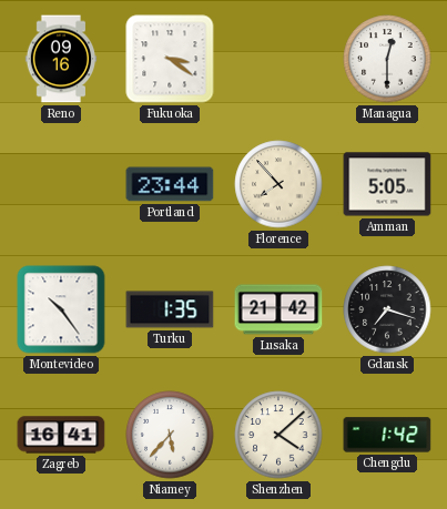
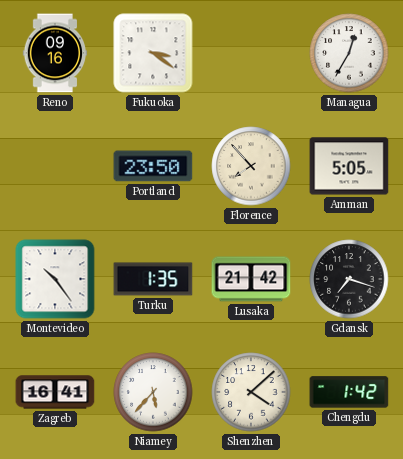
Managua: 12:30 -> 12:35 (349, 53)
Portland: 23:44 -> 23:50 (153, 166)
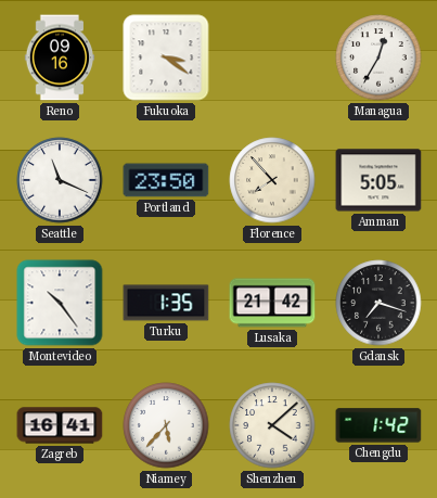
Seattle: none -> 11:19 (60, 180)
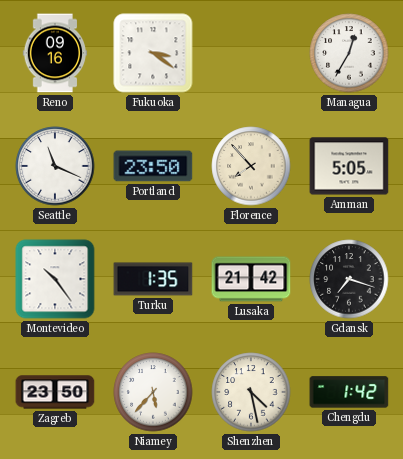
Zagreb: 16:41 -> 23:50 (55, 392)
Shenzhen: 4:08 -> 4:28 (251, 392)
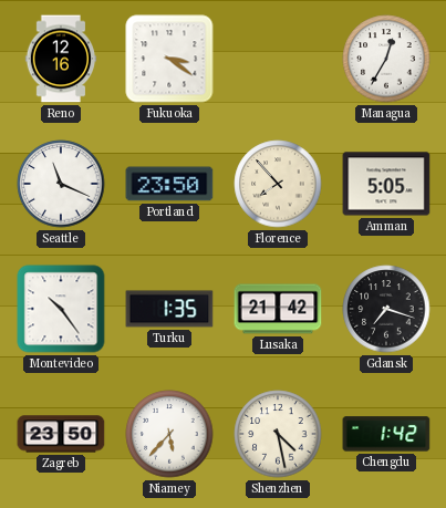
Reno: 09:16 -> 12:16 (61, 59)
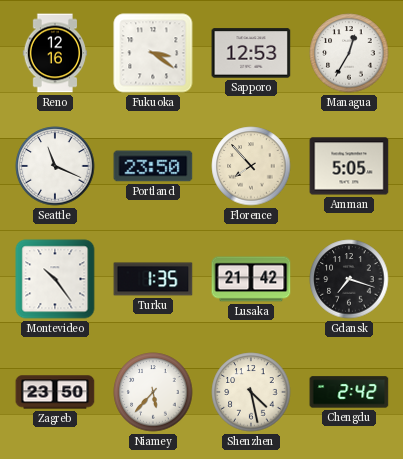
Sapporo: none -> 12:53 (251, 53)
Chengdu: 1:42 -> 2:42 (349, 392)
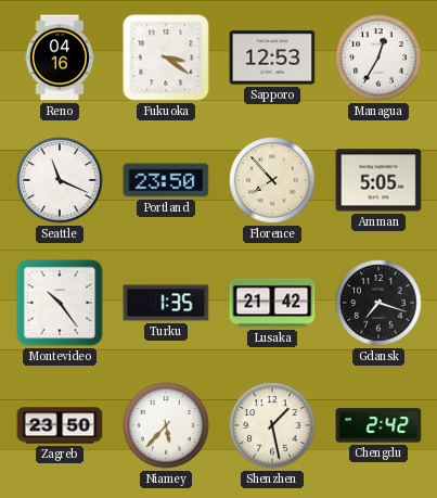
Reno: 12:16 -> 04:16 (60, 58)
Shenzhen: 4:28 -> 1:28 (272, 425)
